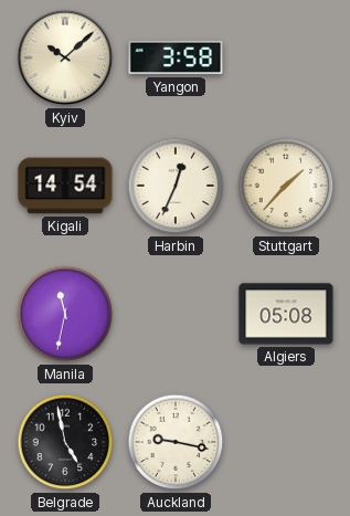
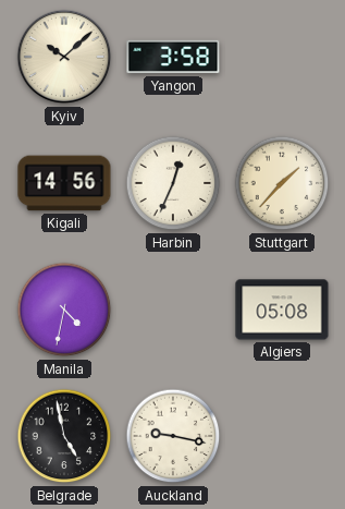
Kigali: 14:54 -> 14:56 (64, 183)
Manila: 11:32 -> 4:32 (64, 310)
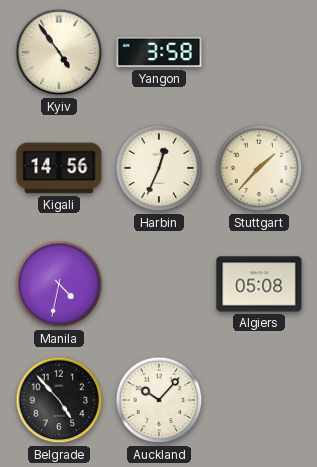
Kyiv: 10:08 -> 4:54 (59, 52)
Belgrade: 4:58 -> 4:53 (59, 400)
Auckland: 9:17 -> 10:07 (159, 400)
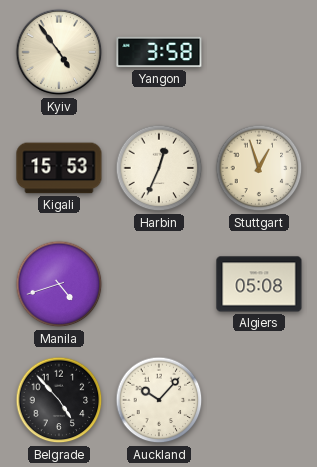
Kigali: 14:56 -> 15:53 (59, 168)
Stuttgart: 1:37 -> 12:57 (259, 168)
Manila: 4:32 -> 4:42 (59, 284)
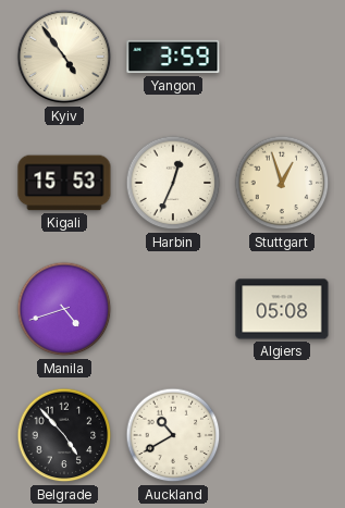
Yangon: 3:58 -> 3:59 (173, 57)
Auckland: 10:07 -> 10:40 (173, 435)
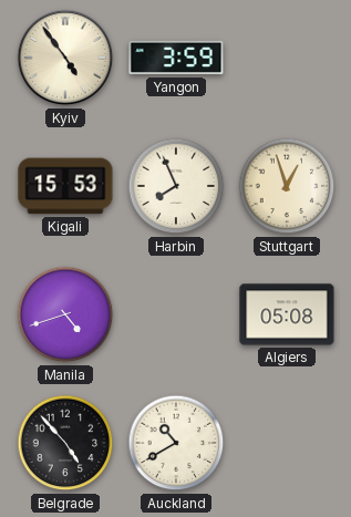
Harbin: 12:34 -> 7:56 (176, 186)
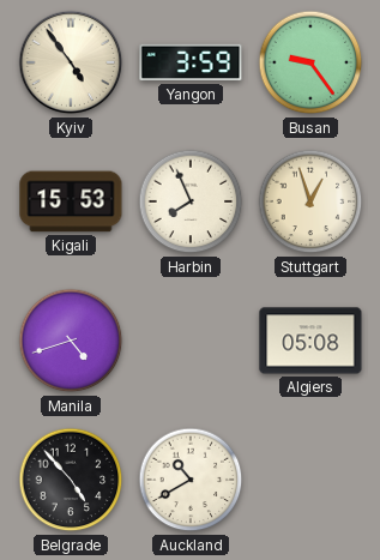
Busan: none -> 9:24 (310, 62)
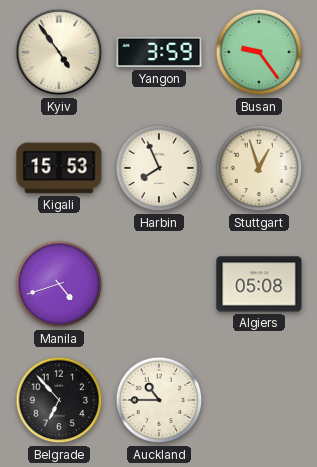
Belgrade: 4:53 -> 6:53 (59, 400)
Auckland: 10:40 -> 10:45 (159, 400)
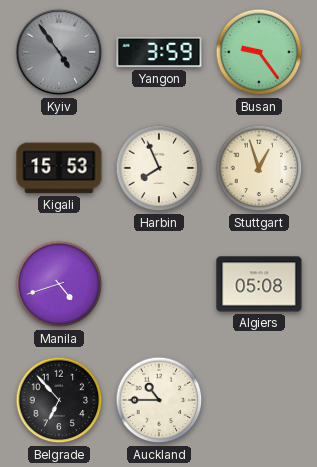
Kyiv dial: cream -> grey (59, 52)
